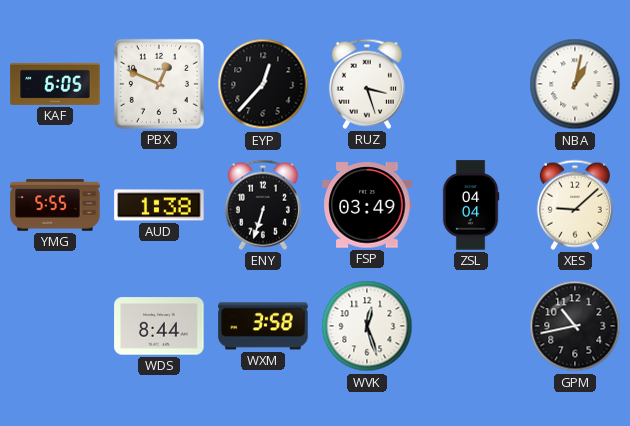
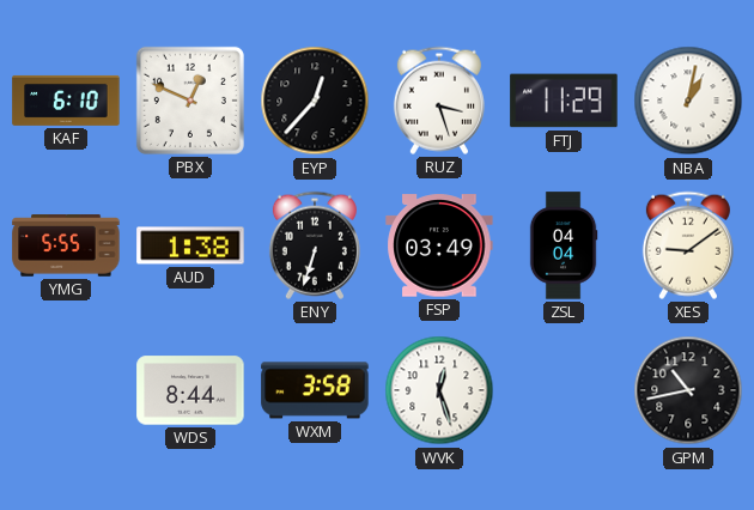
KAF: 6:05 -> 6:10 (66, 101)
FTJ: none -> 11:29 (564, 101)
XES: 9:08 -> 9:09 (688, 245)
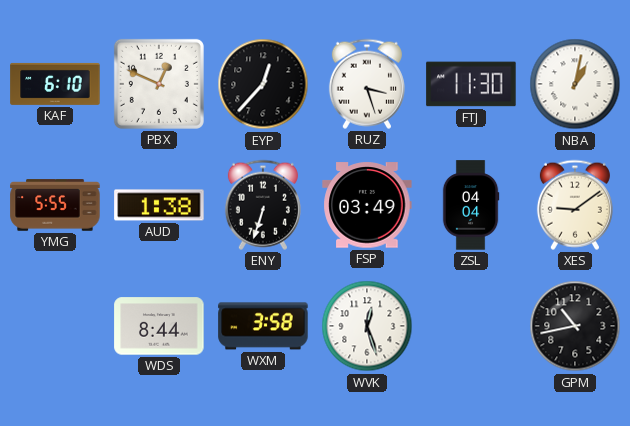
FTJ: 11:29 -> 11:30 (471, 84)
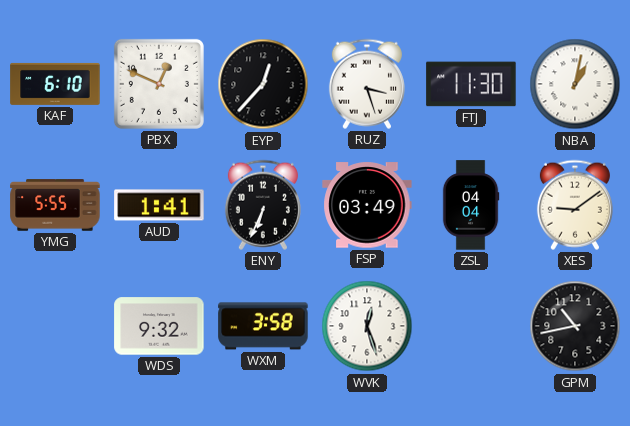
AUD: 1:38 -> 1:41 (159, 205)
ENY: 6:33 -> 6:34 (263, 205)
WDS: 8:44 -> 9:32 (159, 326)
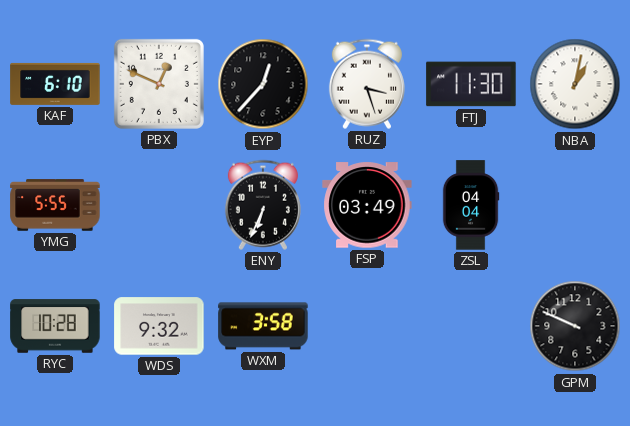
AUD: 1:41 -> none (159, 205)
XES: 9:09 -> none (575, 205)
RYC: none -> 10:28 (55, 326)
WVK: 12:27 -> none (367, 326)
GPM: 10:43 -> 9:49 (575, 326)
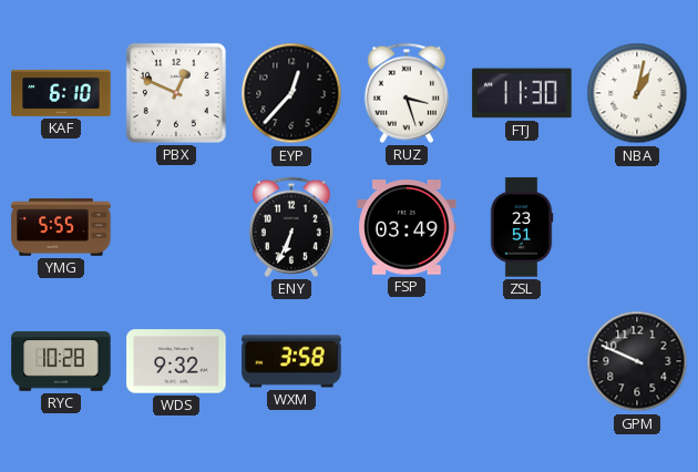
ZSL: 04:04 -> 23:51 (522, 227)
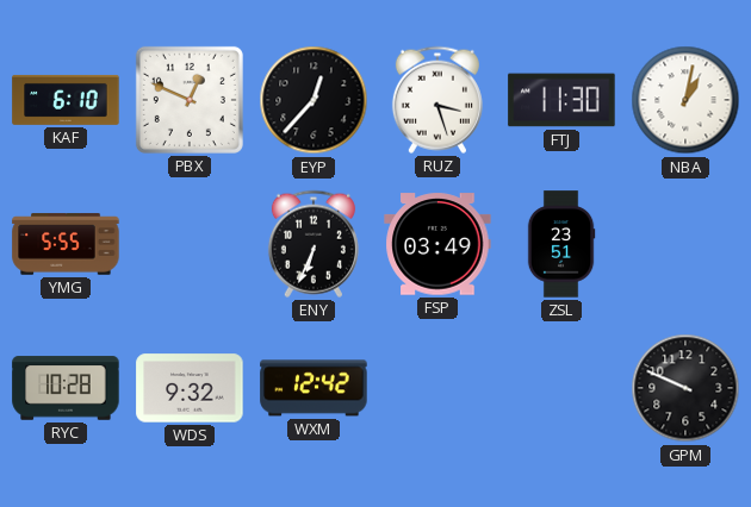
WXM: 3:58 -> 12:42 (314, 388)
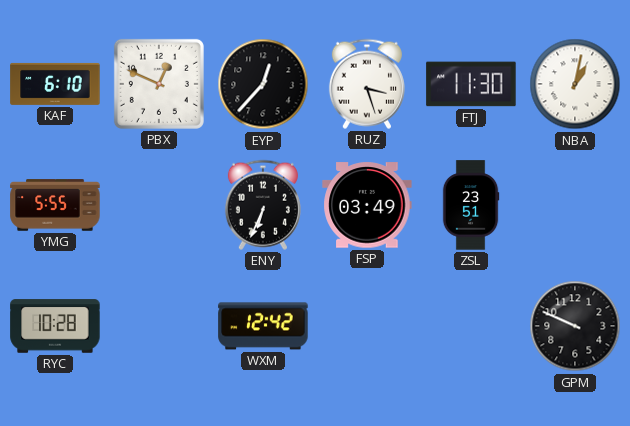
WDS: 9:32 -> none (190, 388)
